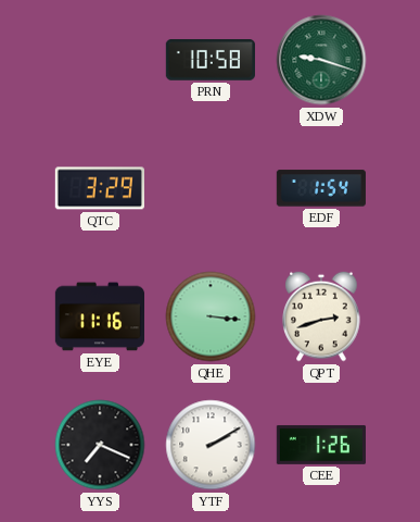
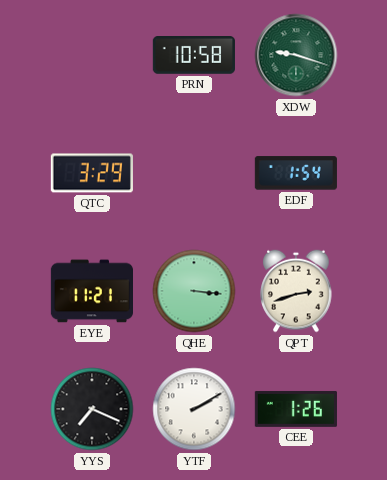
EYE: 11:16 -> 11:21 (91, 291)
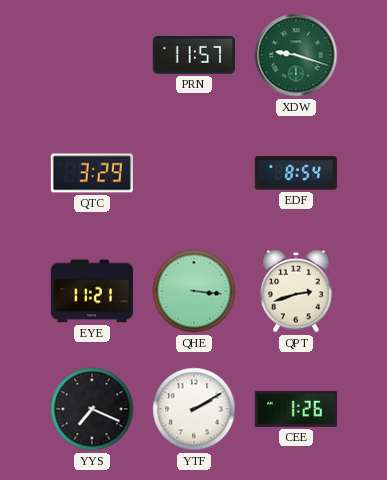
PRN: 10:58 -> 11:57 (194, 56)
EDF: 1:54 -> 8:54 (296, 173)
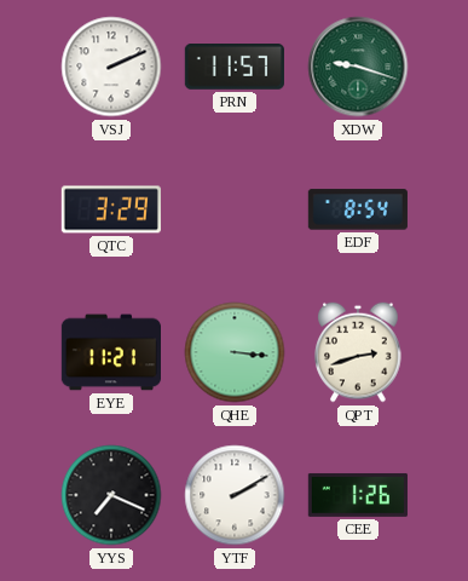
VSJ: none -> 2:11 (111, 67)
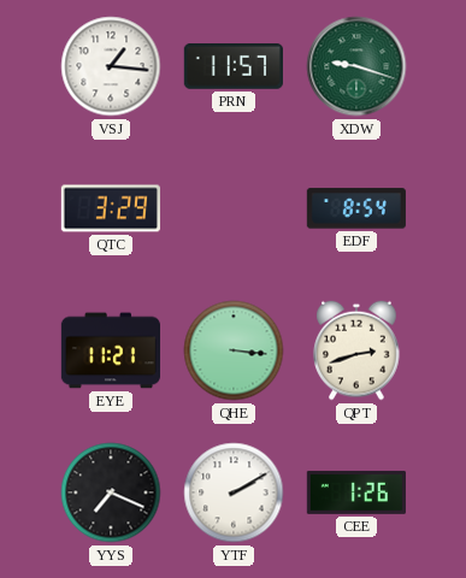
VSJ: 2:11 -> 1:16 (111, 66)
